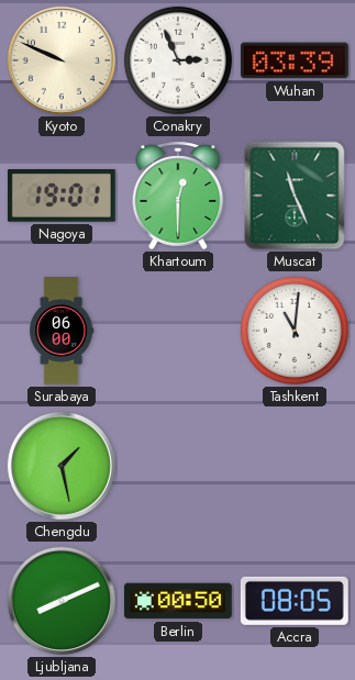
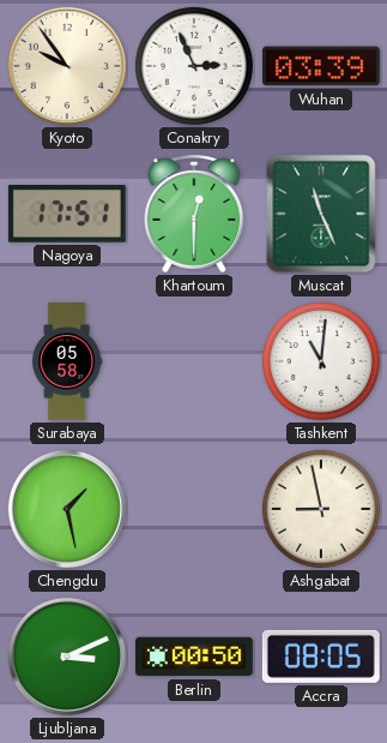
Kyoto: 9:49 -> 9:54 (67, 66)
Nagoya: 19:01 -> 17:51 (67, 215)
Surabaya: 06:00 -> 05:58 (67, 362)
Ashgabat: none -> 8:58 (321, 509)
Ljubljana: 8:11 -> 3:11 (67, 657)
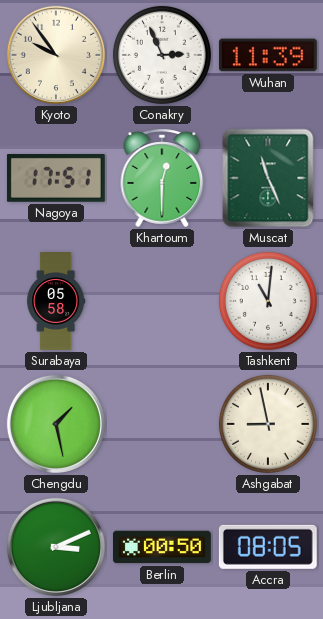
Wuhan: 03:39 -> 11:39 (268, 55)
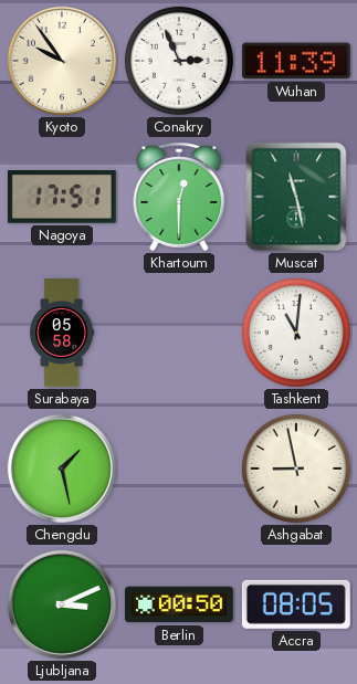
Muscat: 11:26 -> 11:28 (296, 197)
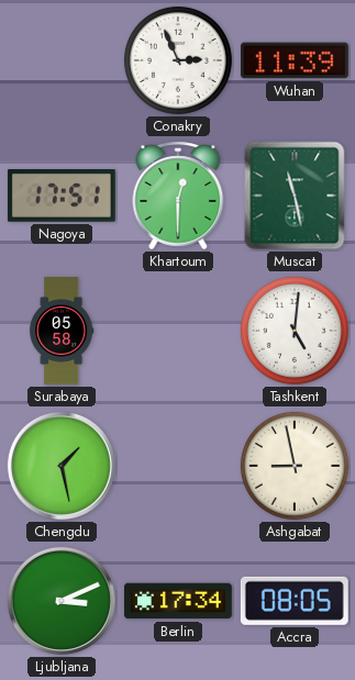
Kyoto: 9:54 -> none (62, 61)
Tashkent: 11:01 -> 5:01 (295, 331)
Berlin: 00:50 -> 17:34 (178, 601)
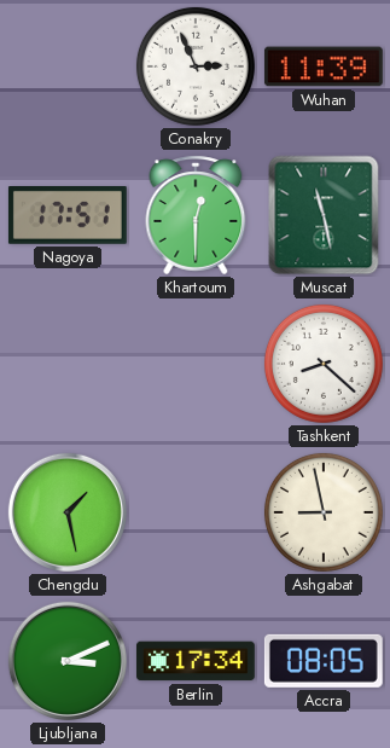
Surabaya: 05:58 -> none (62, 332)
Tashkent: 5:01 -> 8:22 (324, 364)
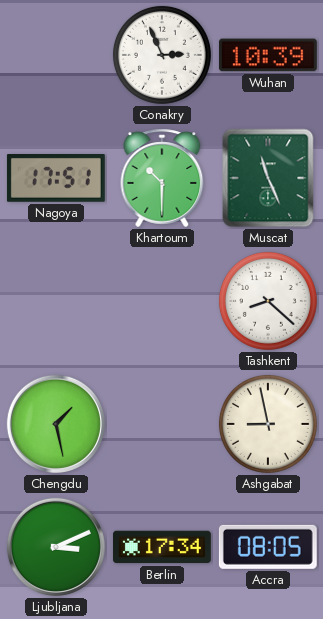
Wuhan: 11:39 -> 10:39 (268, 55)
Khartoum: 12:30 -> 10:30 (162, 178)
Muscat: 11:28 -> 11:26 (268, 178)
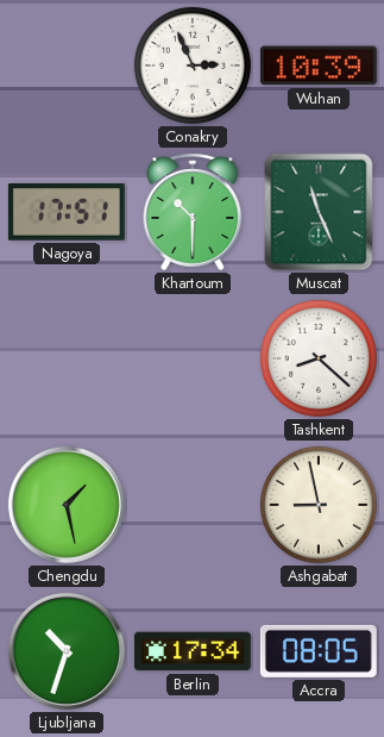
Ljubljana: 3:11 -> 10:33 (67, 651)
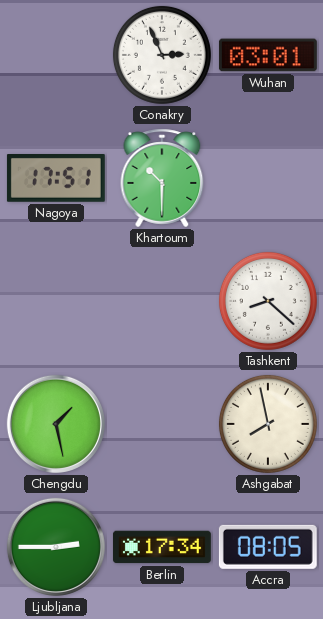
Wuhan: 10:39 -> 03:01 (268, 55)
Muscat: 11:26 -> none (319, 212)
Ashgabat: 8:58 -> 7:58 (268, 424)
Ljubljana: 10:33 -> 2:45 (56, 547)
